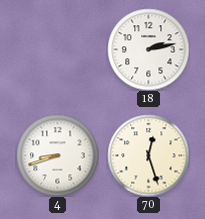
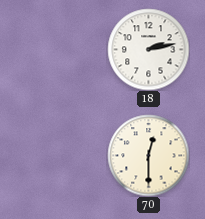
4: 8:42 -> none (57, 155)
70: 12:27 -> 12:30 (148, 155)
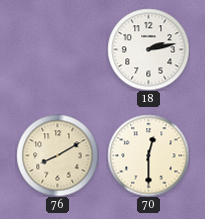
76: none -> 8:10 (57, 155)
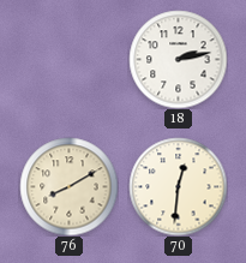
70: 12:30 -> 12:31 (178, 186)
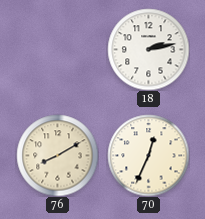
70: 12:31 -> 12:34 (148, 155)
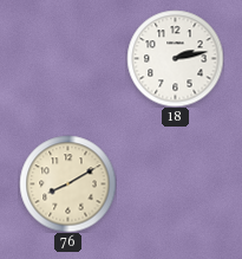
70: 12:34 -> none (148, 155)
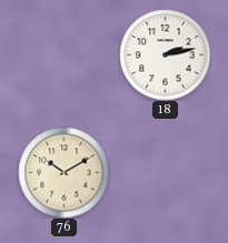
76: 8:10 -> 10:10 (63, 172)
